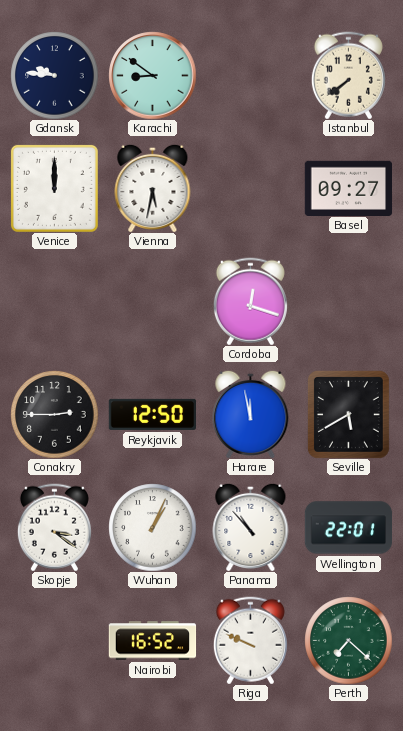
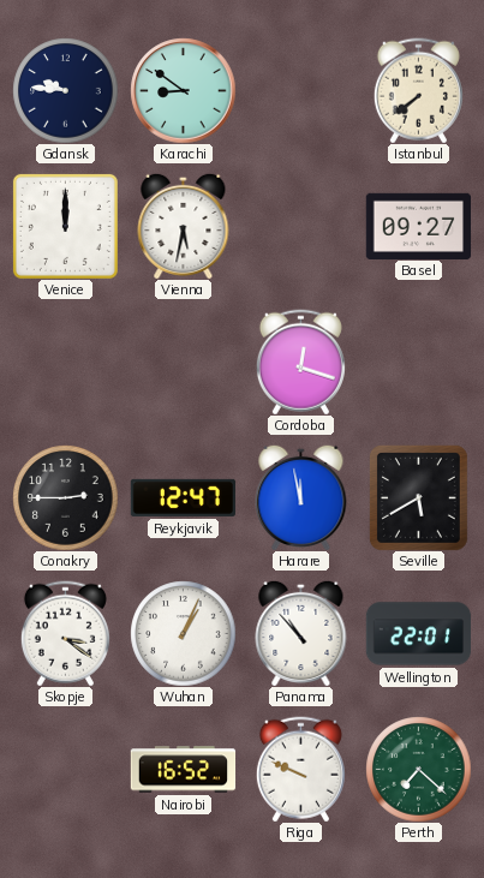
Reykjavik: 12:50 -> 12:47 (183, 497)
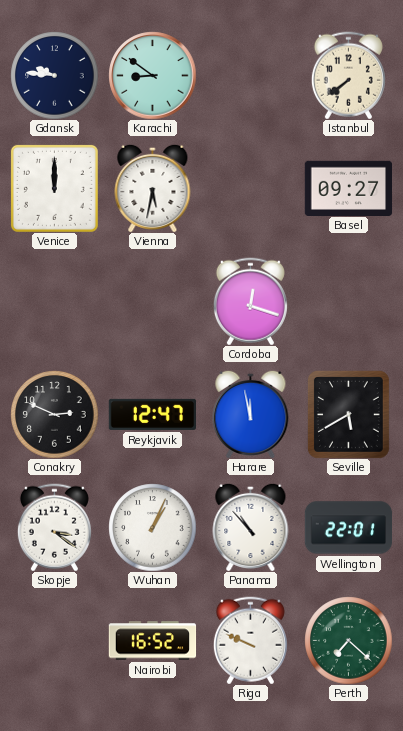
Conakry: 2:45 -> 2:49 (54, 414)
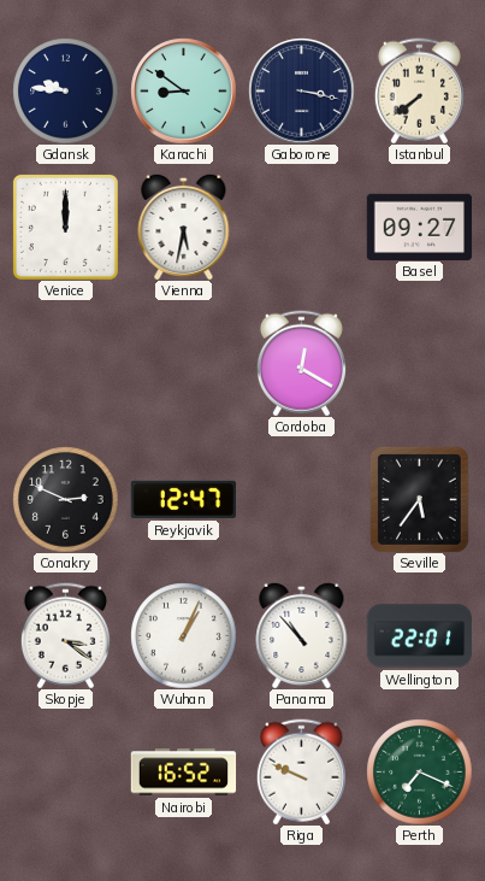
Gaborone: none -> 3:17 (301, 90)
Cordoba: 12:18 -> 12:20 (301, 363)
Harare: 11:58 -> none (251, 414)
Seville: 5:40 -> 5:36 (419, 499)
Perth: 7:22 -> 7:19 (419, 771)
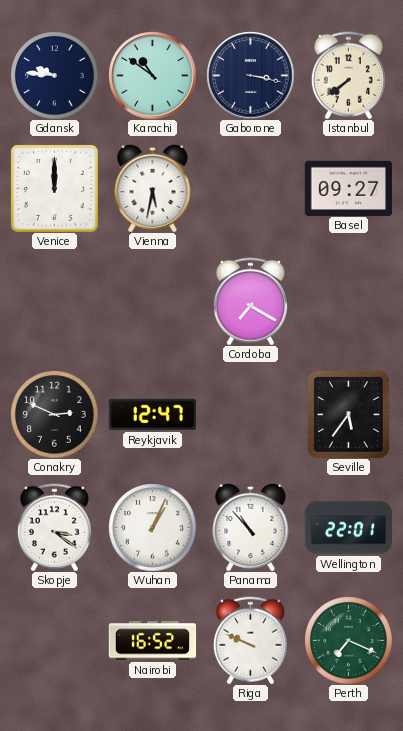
Karachi: 8:51 -> 10:51 (152, 75)
Cordoba: 12:20 -> 7:20 (250, 301)
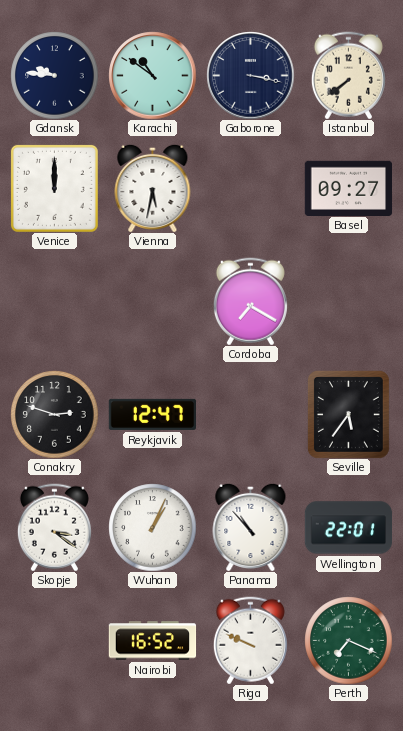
Conakry: 2:49 -> 2:48 (54, 414)
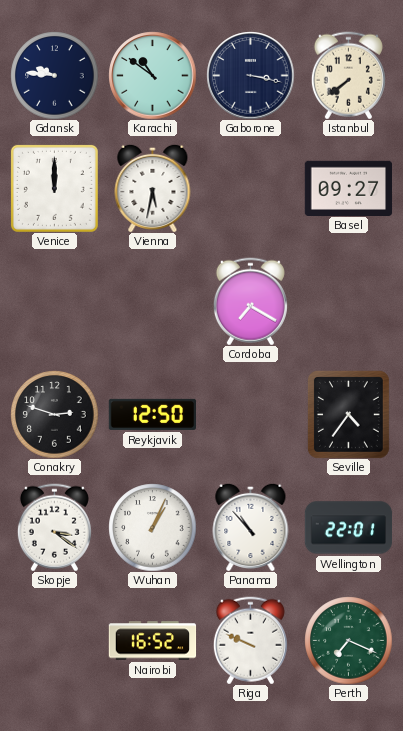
Reykjavik: 12:47 -> 12:50 (152, 414)
Seville: 5:36 -> 4:36 (348, 414)
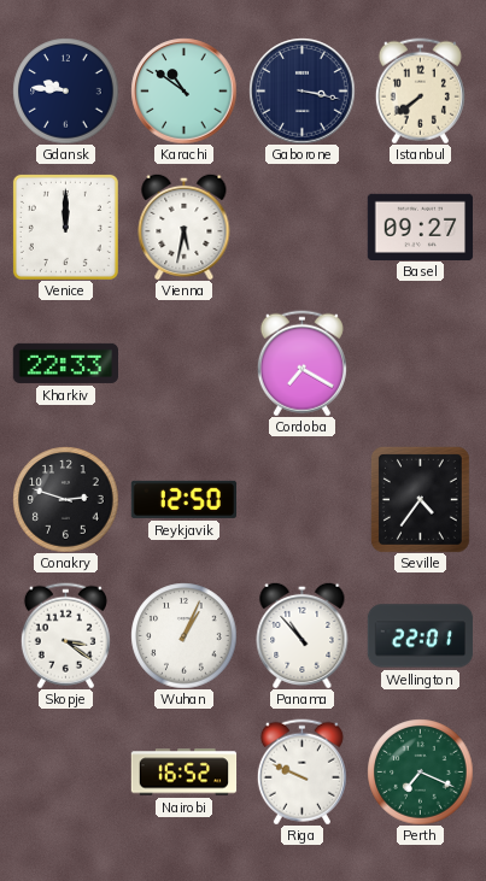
Kharkiv: none -> 22:33 (65, 363)
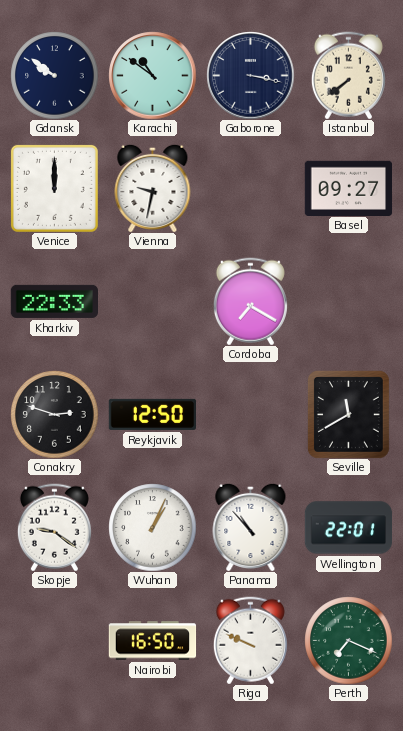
Gdansk: 9:46 -> 9:51 (54, 75)
Vienna: 5:32 -> 9:32 (153, 188)
Seville: 4:36 -> 11:40 (348, 414)
Skopje: 3:21 -> 9:21 (54, 527)
Nairobi: 16:52 -> 16:50 (152, 641)
